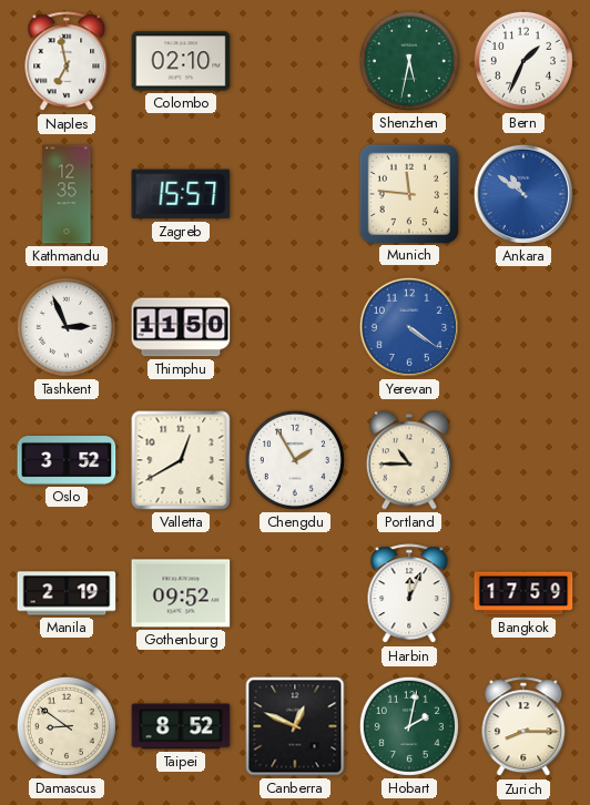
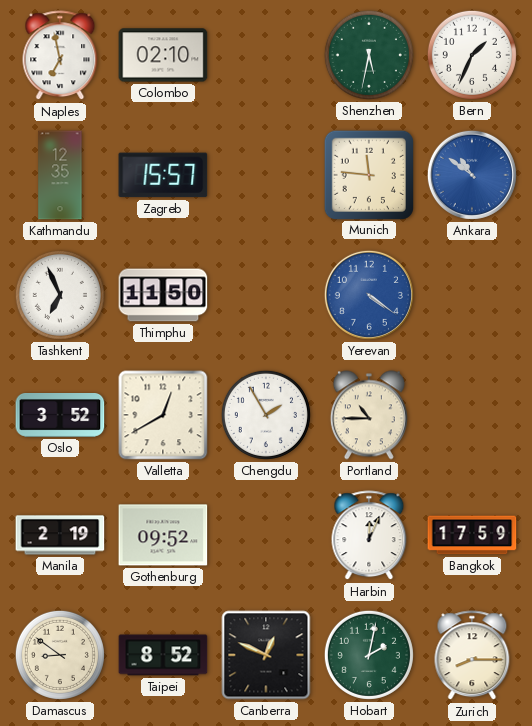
Tashkent: 2:56 -> 6:56 (60, 295)
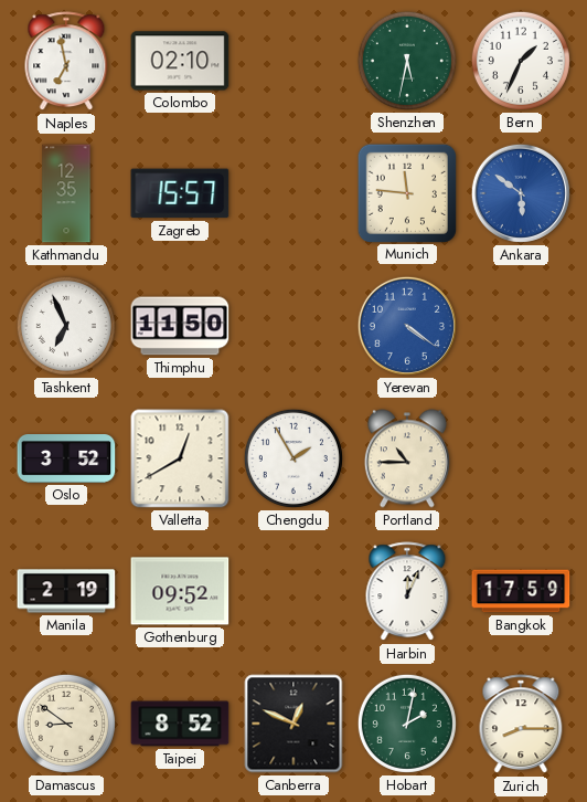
Ankara: 10:51 -> 5:51 (521, 193)
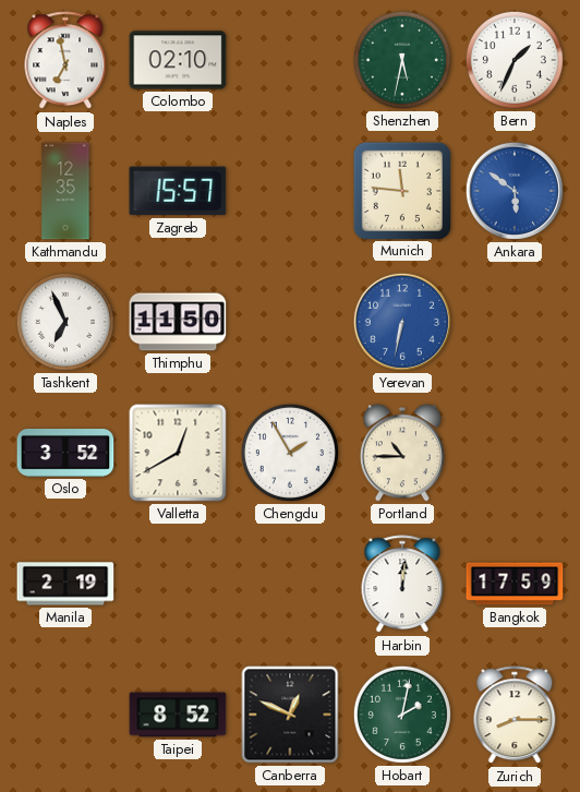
Yerevan: 4:21 -> 6:32 (402, 322)
Gothenburg: 09:52 -> none (180, 591)
Harbin: 12:04 -> 12:01 (402, 585)
Damascus: 8:51 -> none (66, 724)
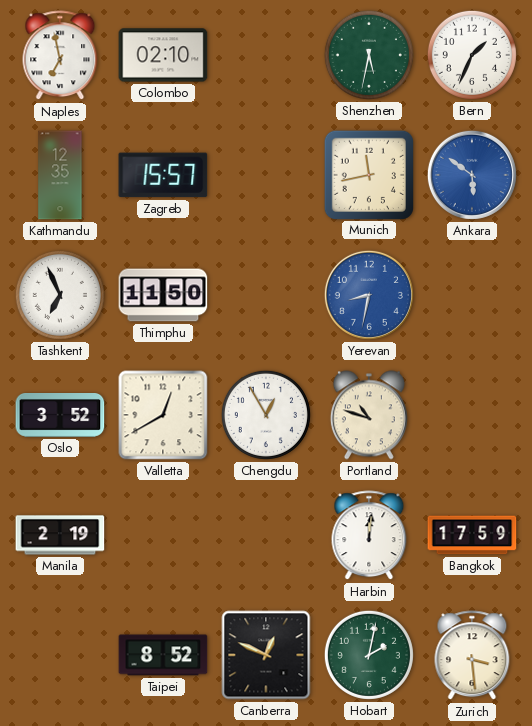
Munich: 11:46 -> 11:43 (368, 174)
Yerevan: 6:32 -> 8:32 (369, 295)
Chengdu: 1:55 -> 12:55 (266, 415)
Portland: 10:45 -> 10:48 (369, 415)
Zurich: 8:15 -> 3:29 (472, 656)
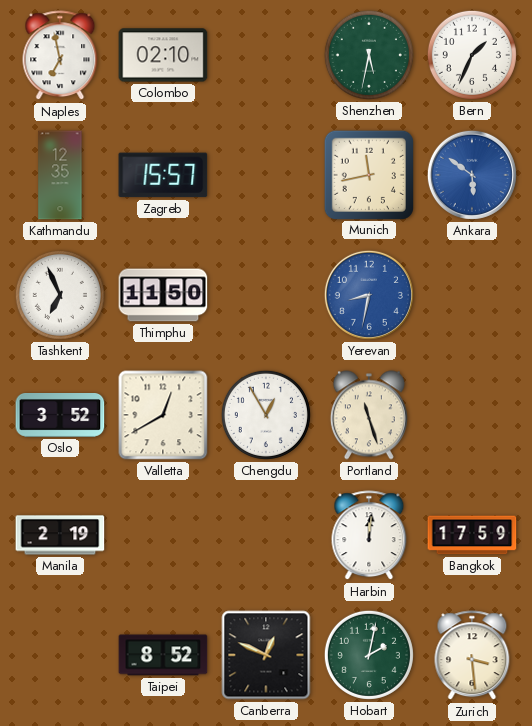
Portland: 10:48 -> 11:27 (369, 415)
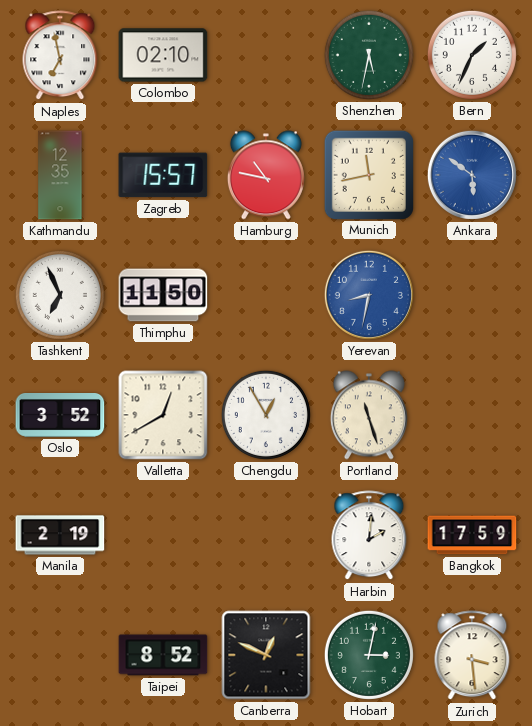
Hamburg: none -> 10:47 (266, 175)
Harbin: 12:01 -> 2:01 (369, 536)
Hobart: 2:02 -> 3:02 (369, 655)
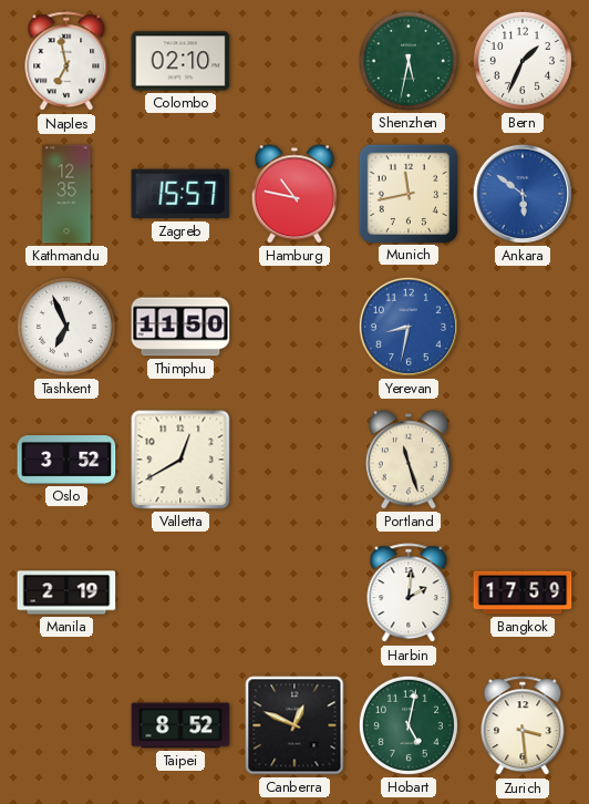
Chengdu: 12:55 -> none (266, 415)
Hobart: 3:02 -> 5:02 (409, 725)
